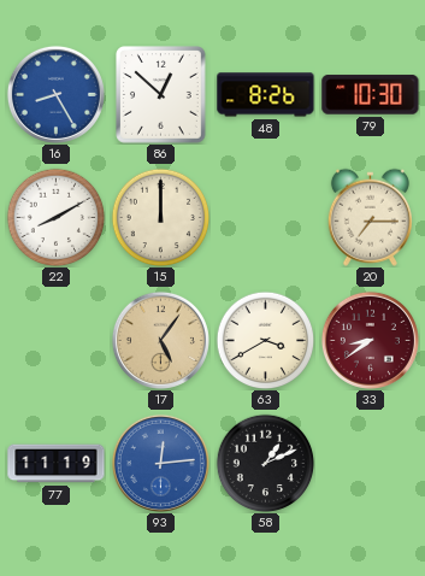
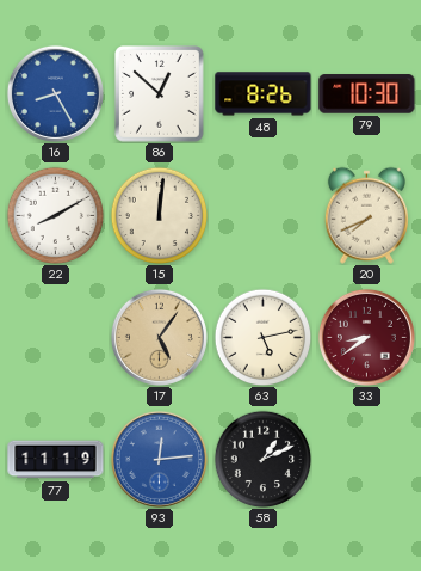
15: 12:00 -> 12:01 (159, 215)
20: 7:15 -> 7:41 (366, 215)
63: 3:40 -> 5:13 (262, 337)
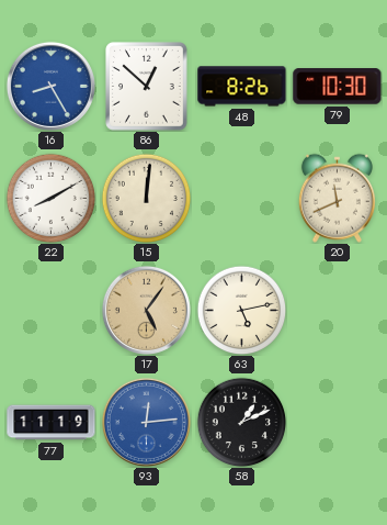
20: 7:41 -> 11:41 (337, 198)
33: 8:39 -> none (366, 337)
